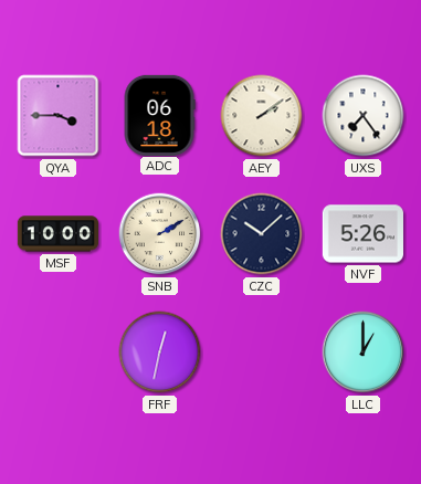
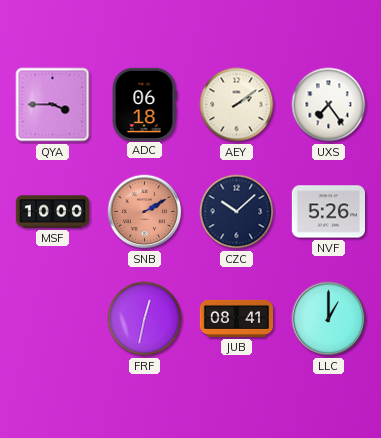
SNB dial: cream -> salmon (145, 212)
JUB: none -> 08:41 (236, 318)
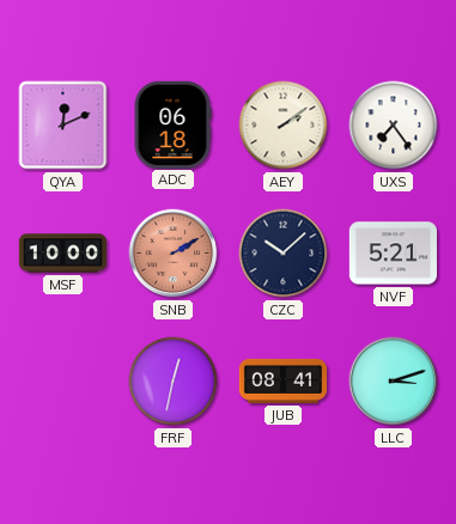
QYA: 3:45 -> 12:11 (63, 126)
NVF: 5:26 -> 5:21 (393, 254)
LLC: 1:00 -> 3:12 (394, 382)
